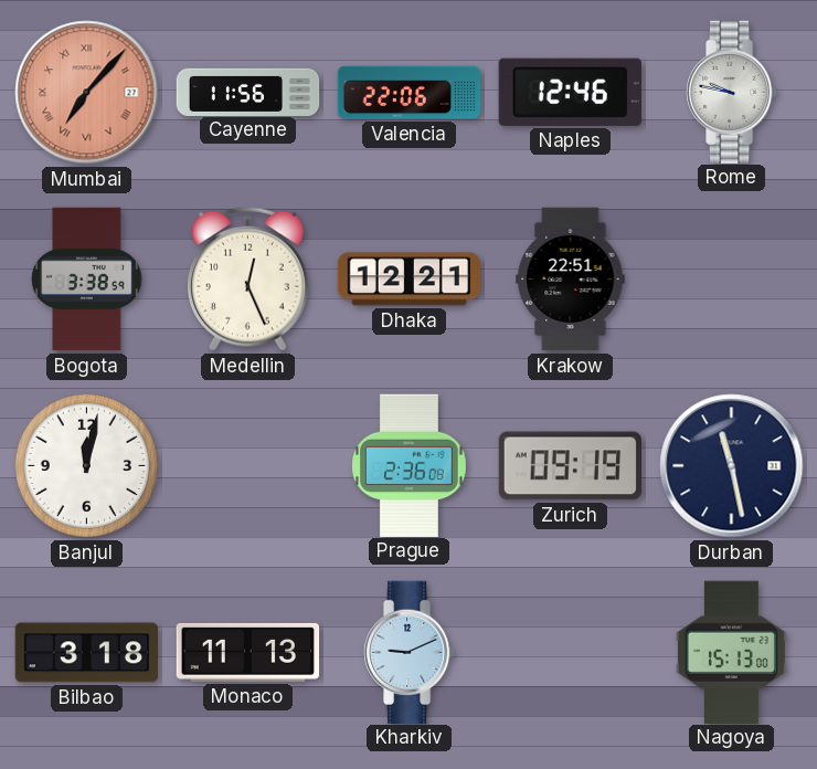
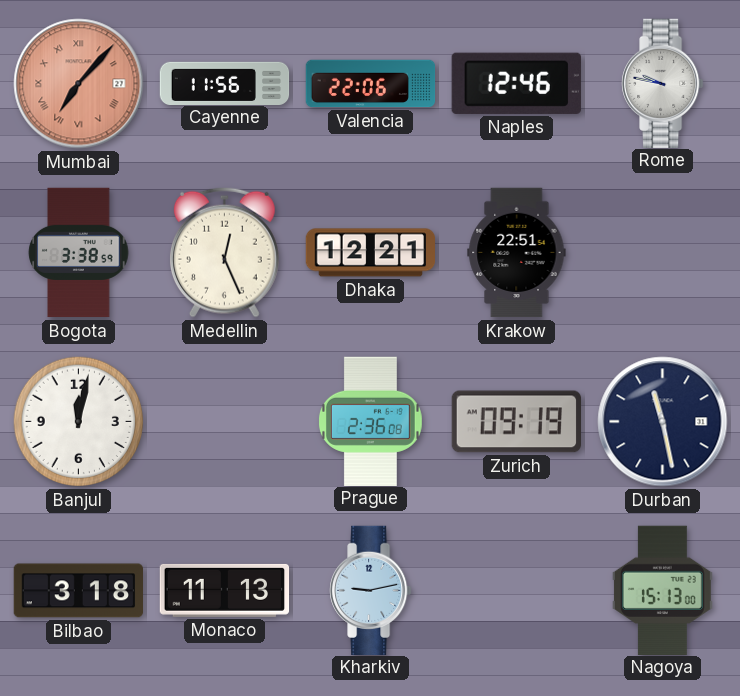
Kharkiv: 9:11 -> 9:13 (371, 590)
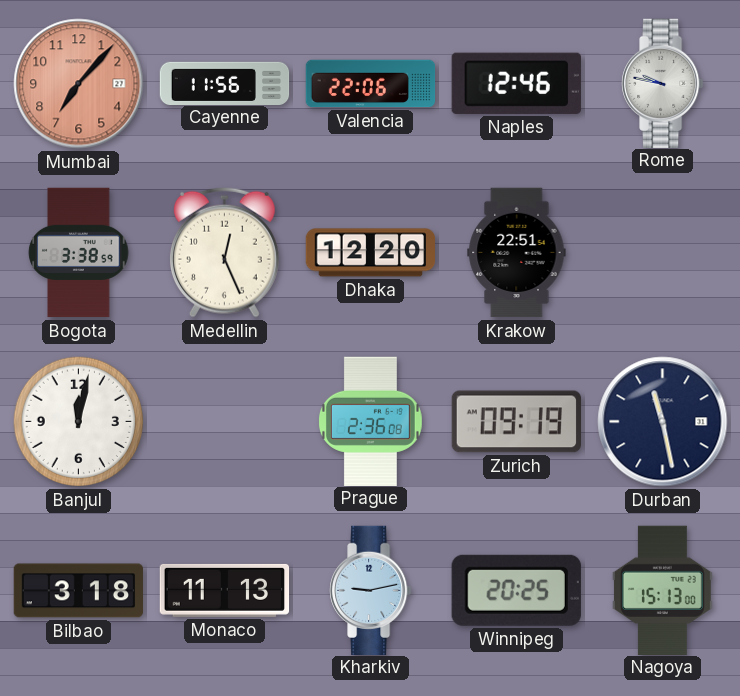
Mumbai numerals: Roman -> Arabic (79, 84)
Dhaka: 12:21 -> 12:20 (370, 253)
Winnipeg: none -> 20:25 (516, 590)
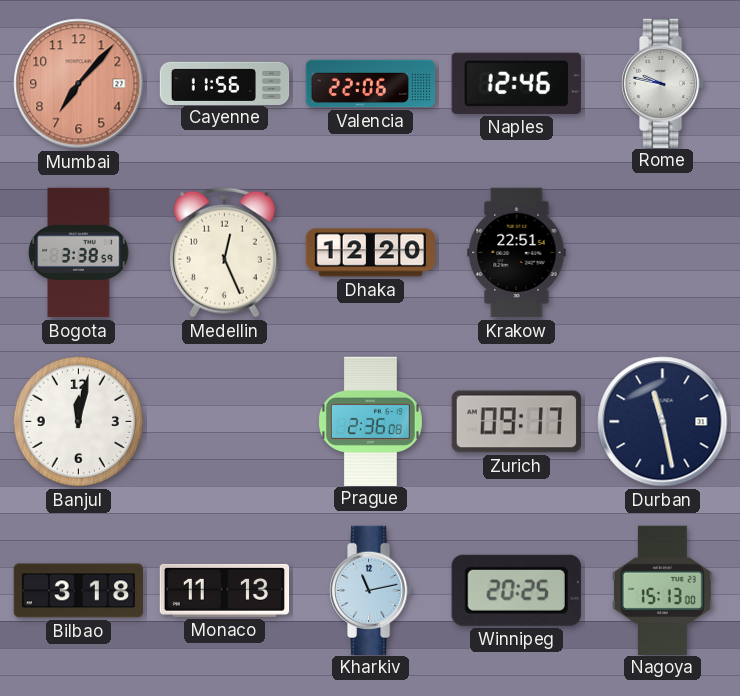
Zurich: 09:19 -> 09:17 (516, 422)
Kharkiv: 9:13 -> 11:13 (371, 590)
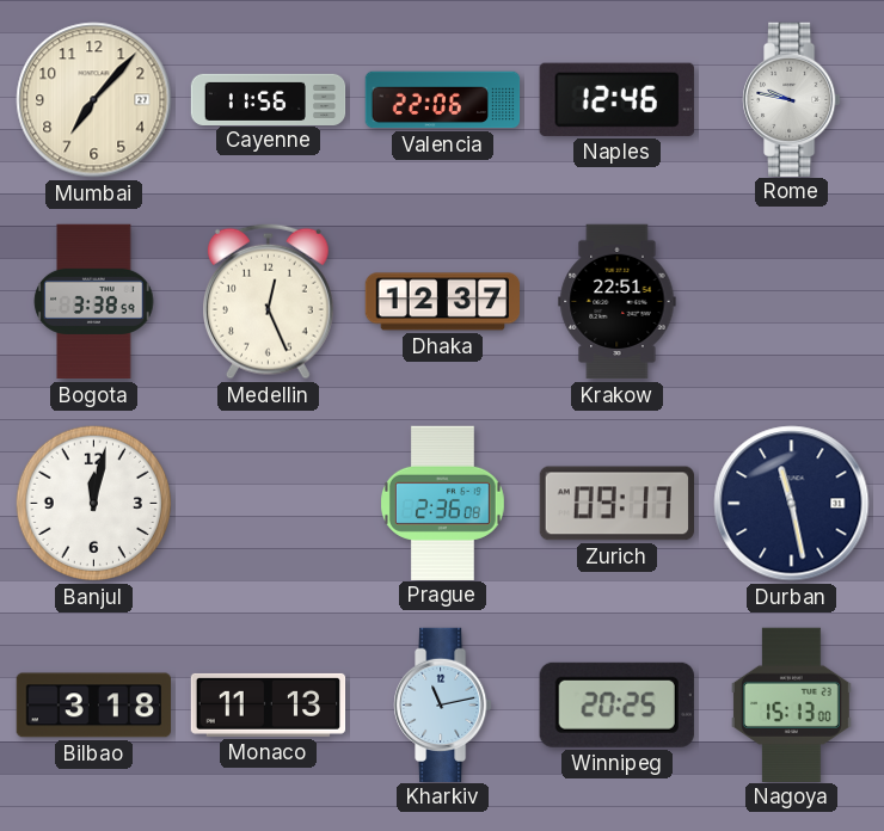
Mumbai dial: salmon -> cream (94, 100)
Dhaka: 12:20 -> 12:37 (442, 302)
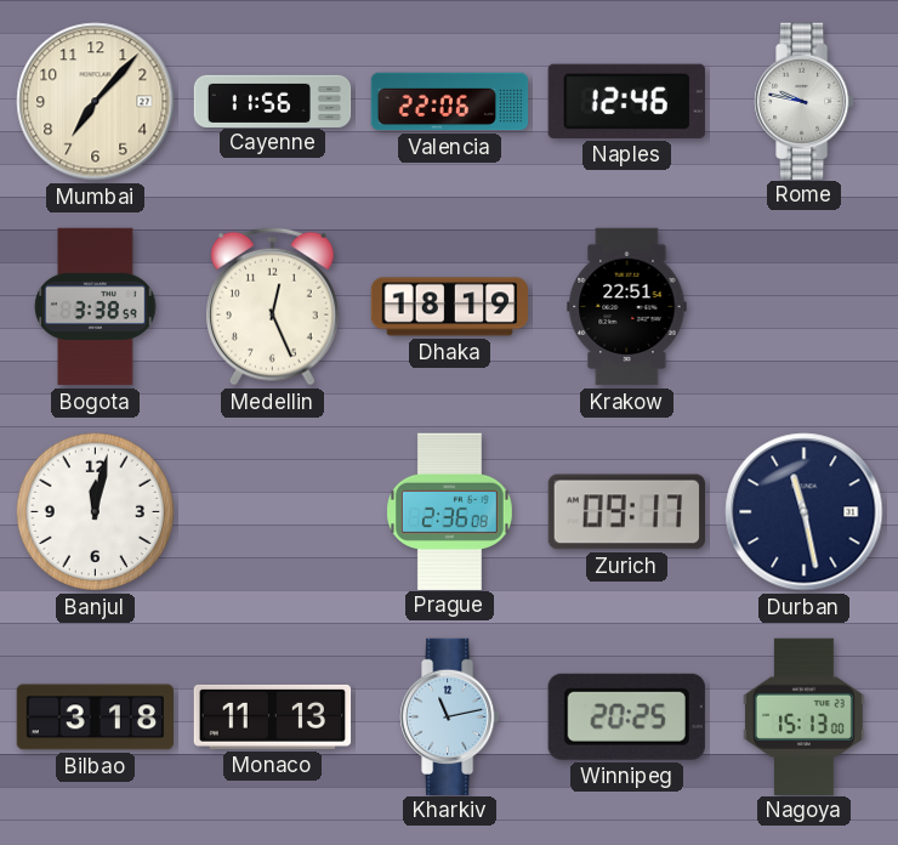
Dhaka: 12:37 -> 18:19 (449, 307)
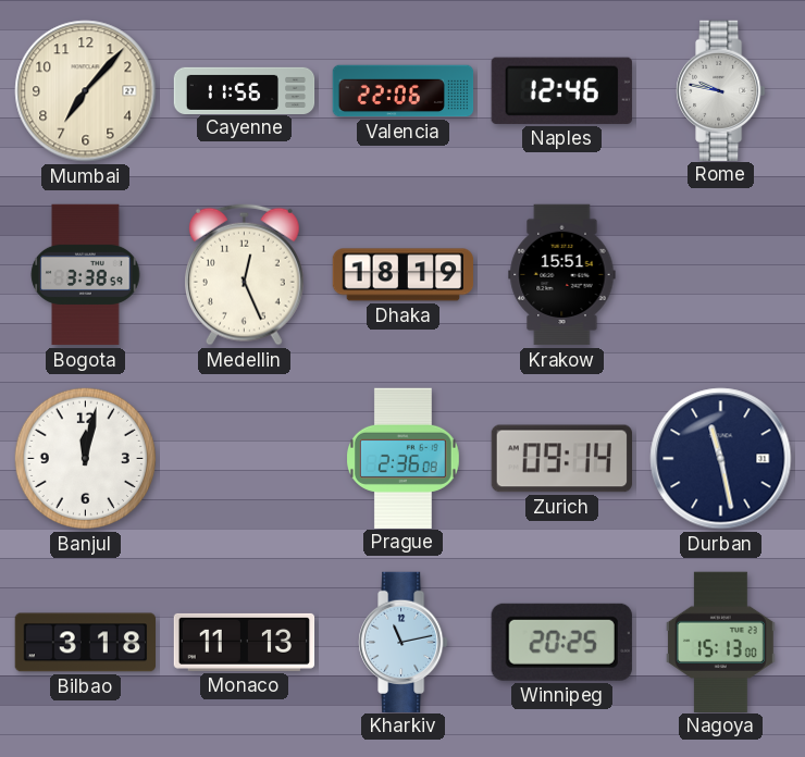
Krakow: 22:51 -> 15:51 (562, 275)
Zurich: 09:17 -> 09:14 (561, 459)
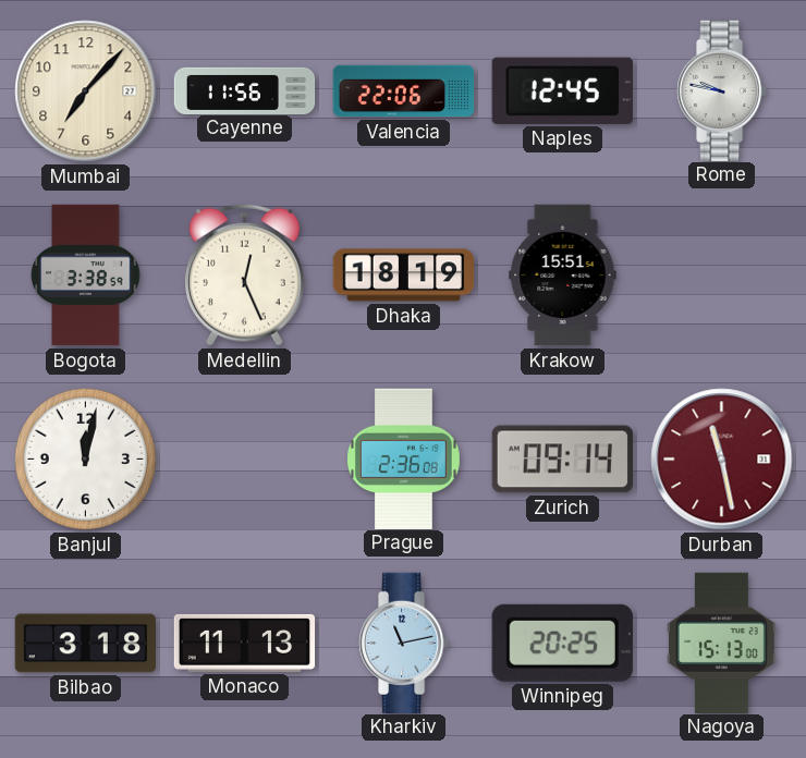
Naples: 12:46 -> 12:45 (562, 90)
Durban dial: navy -> burgundy (722, 460)
